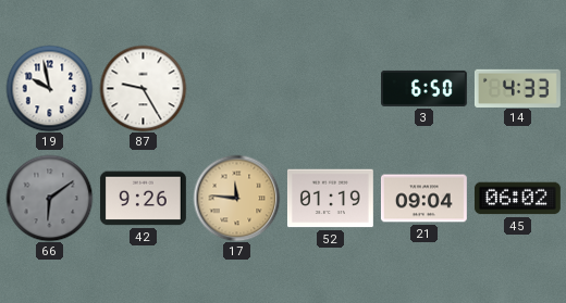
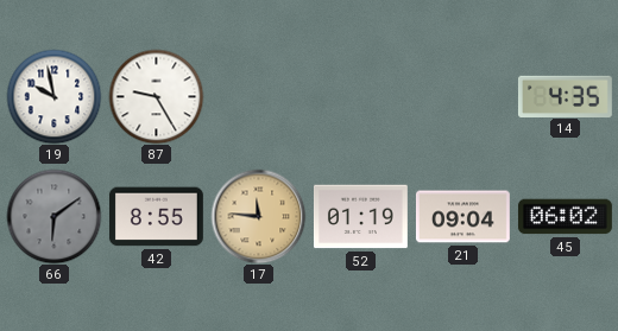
3: 6:50 -> none (424, 88)
14: 4:33 -> 4:35 (565, 96)
42: 9:26 -> 8:55 (156, 217)
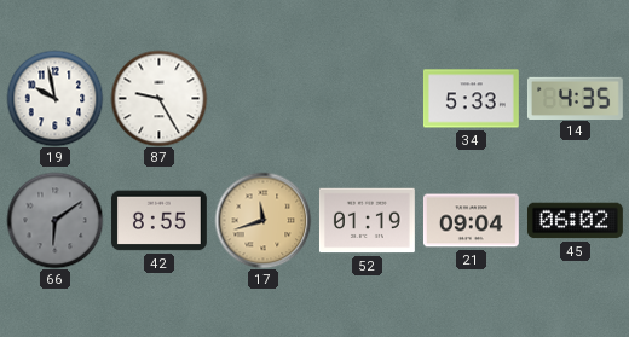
34: none -> 5:33 (471, 99)
17: 11:46 -> 11:42 (262, 220)
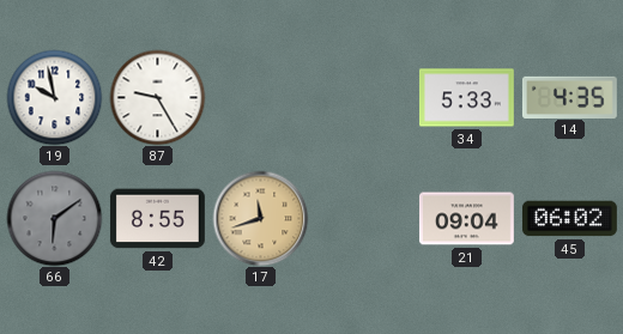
52: 01:19 -> none (367, 221)
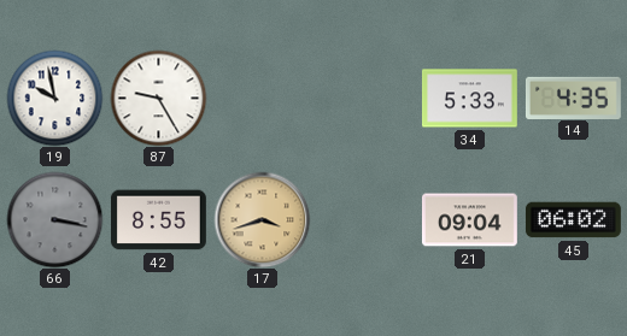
66: 6:09 -> 3:17 (54, 219)
17: 11:42 -> 3:42 (262, 219)
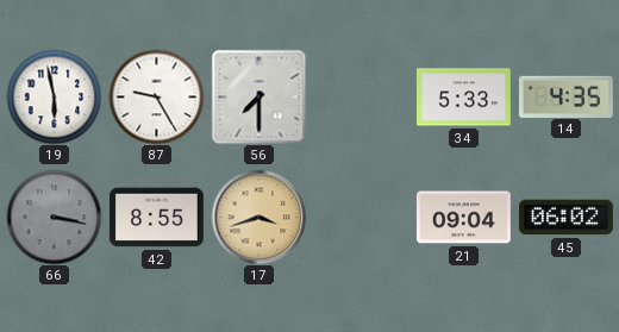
19: 9:58 -> 5:58 (54, 96)
56: none -> 7:30 (258, 96)
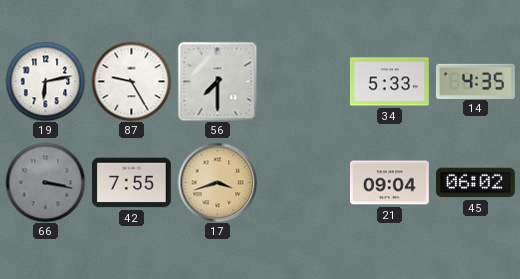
19: 5:58 -> 6:13 (45, 81)
42: 8:55 -> 7:55 (131, 183)
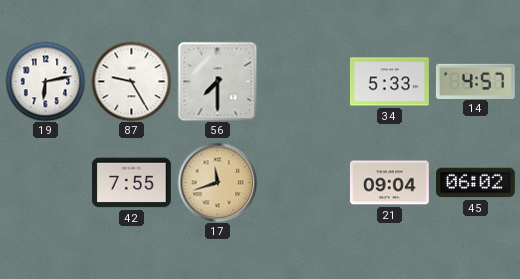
14: 4:35 -> 4:57 (475, 81)
66: 3:17 -> none (45, 182)
17: 3:42 -> 11:42 (217, 182)
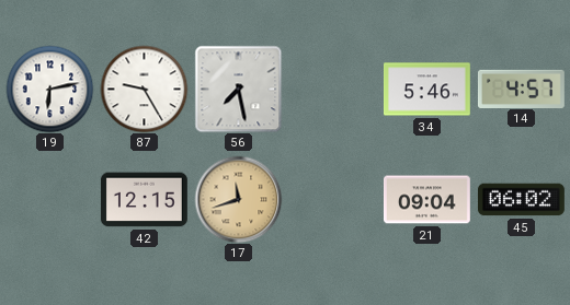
56: 7:30 -> 7:28 (238, 89)
34: 5:33 -> 5:46 (426, 90)
42: 7:55 -> 12:15 (144, 200)
